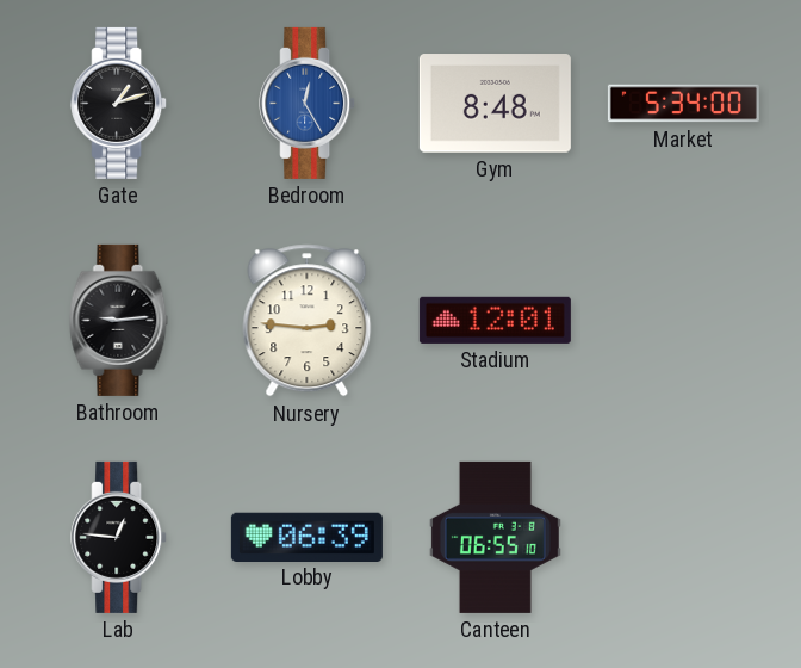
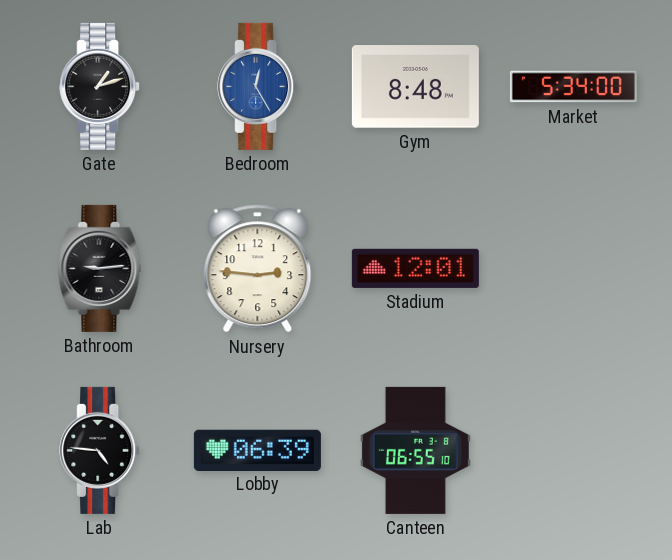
Lab: 12:46 -> 4:46 (100, 450)
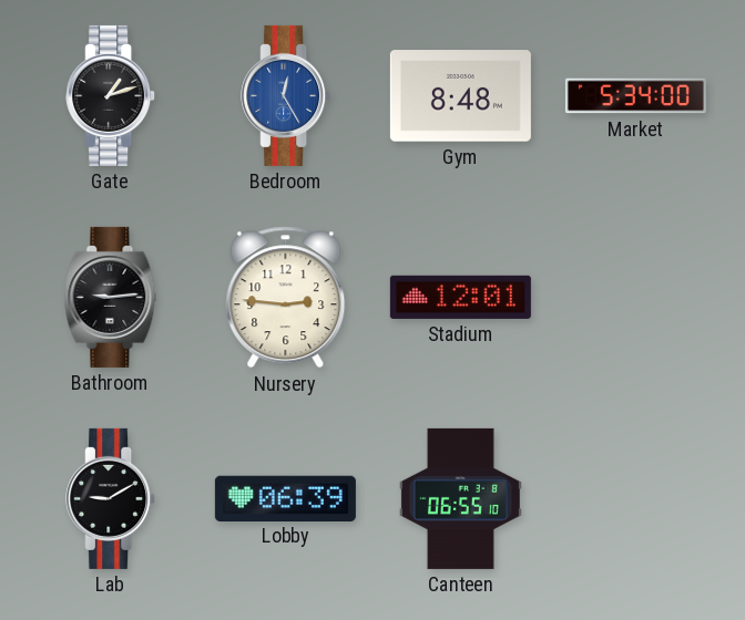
Lab: 4:46 -> 9:10 (111, 498)
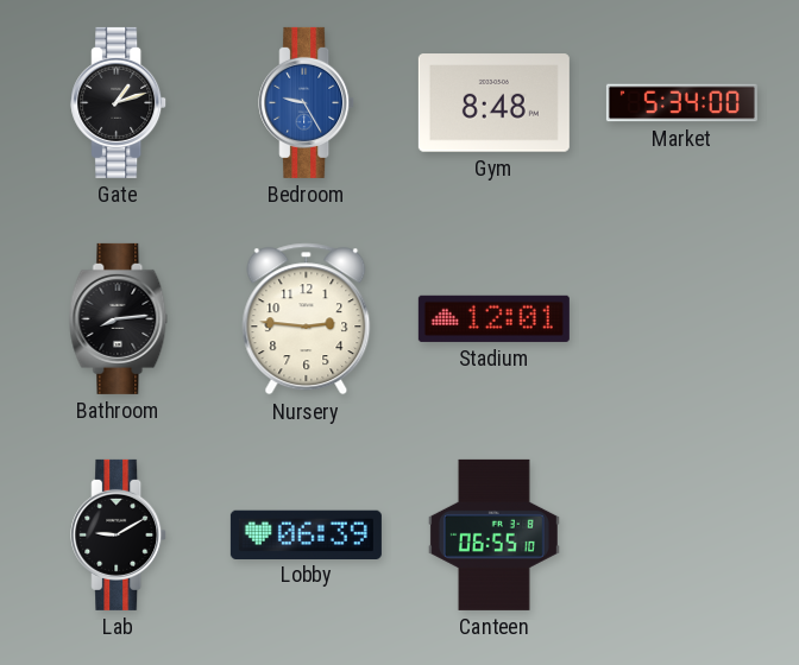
Bedroom: 12:25 -> 9:25 (307, 102)
Bathroom: 9:14 -> 8:14 (119, 318)
